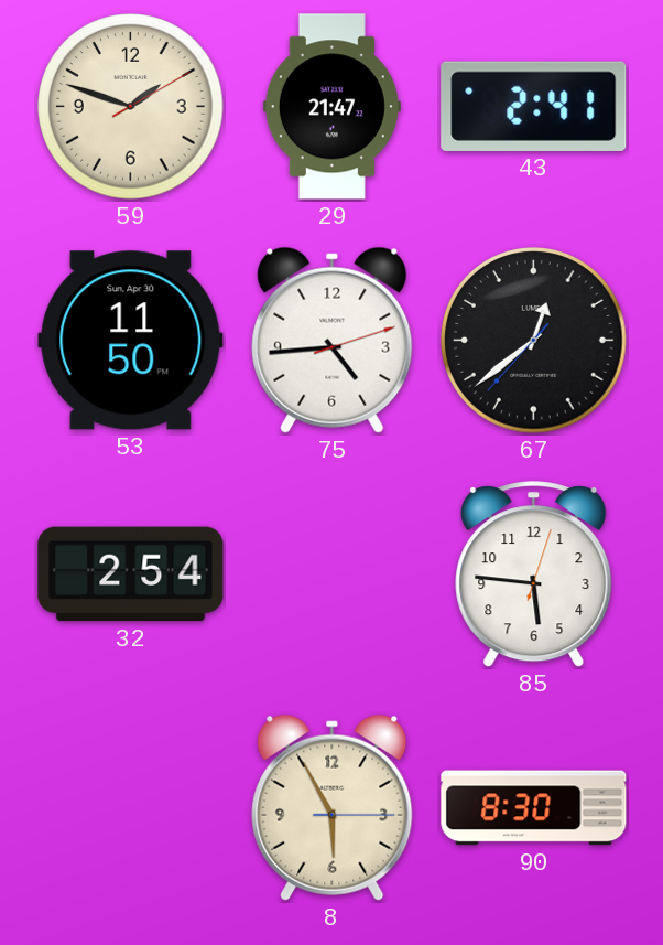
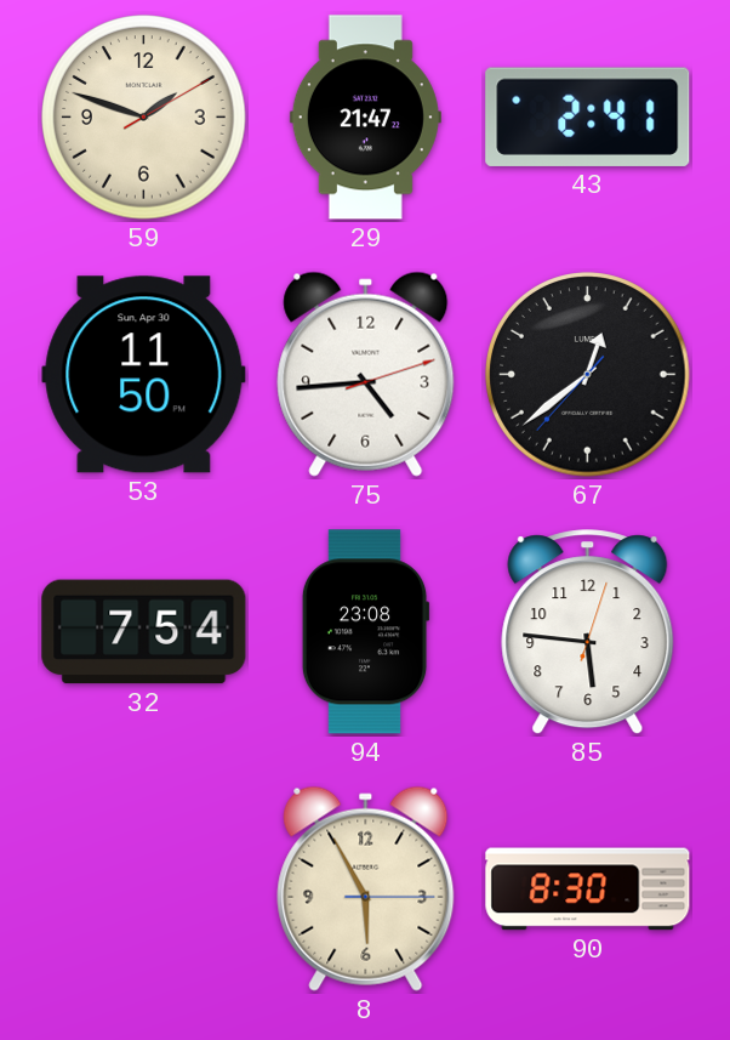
32: 2:54 -> 7:54 (144, 632)
94: none -> 23:08 (365, 632)
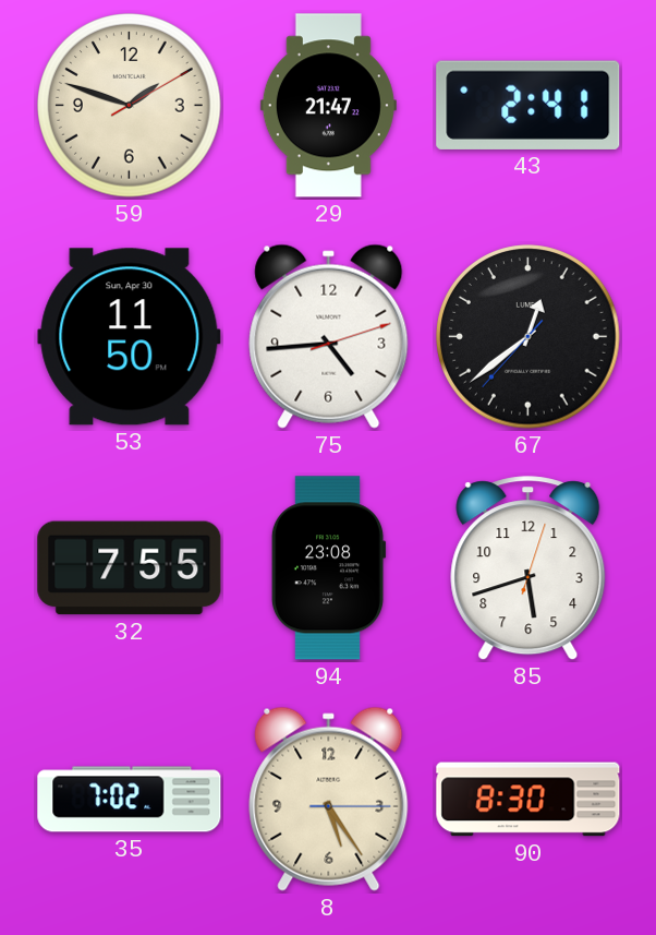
32: 7:54 -> 7:55 (130, 568)
85: 5:46 -> 5:42 (529, 568)
35: none -> 7:02 (130, 800)
8: 5:55 -> 5:24 (329, 799)
